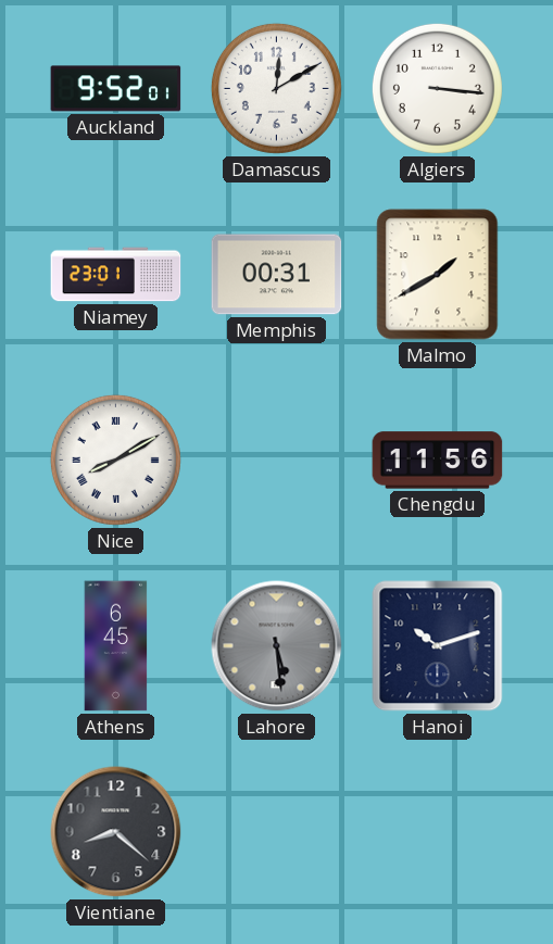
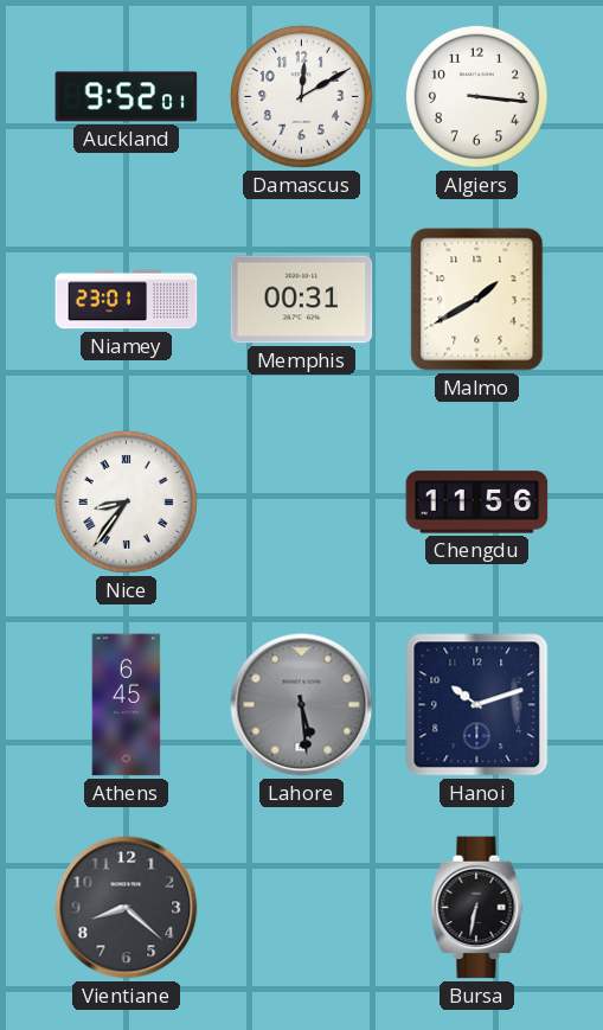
Nice: 8:10 -> 8:36 (126, 501)
Bursa: none -> 6:32 (477, 908)
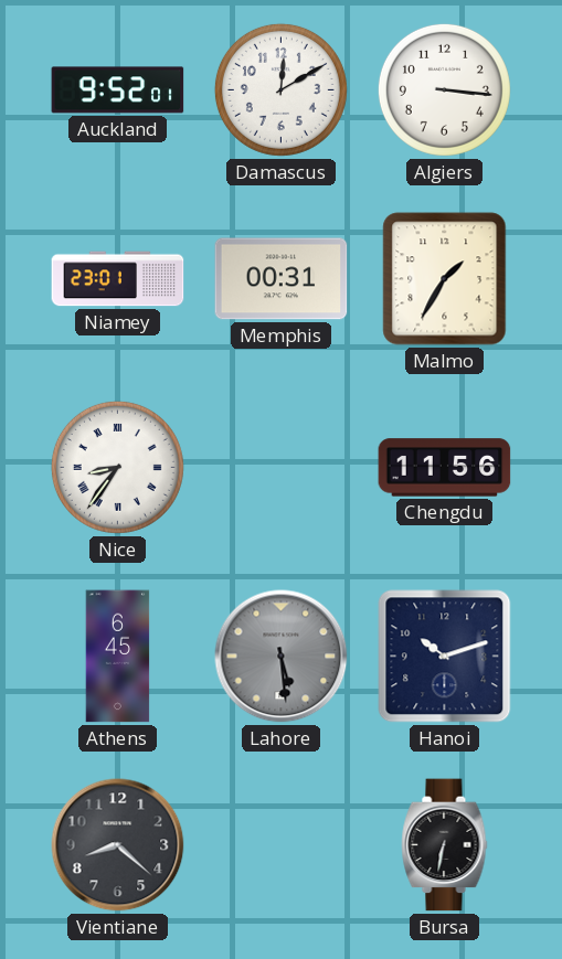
Malmo: 1:40 -> 1:35 (445, 279)
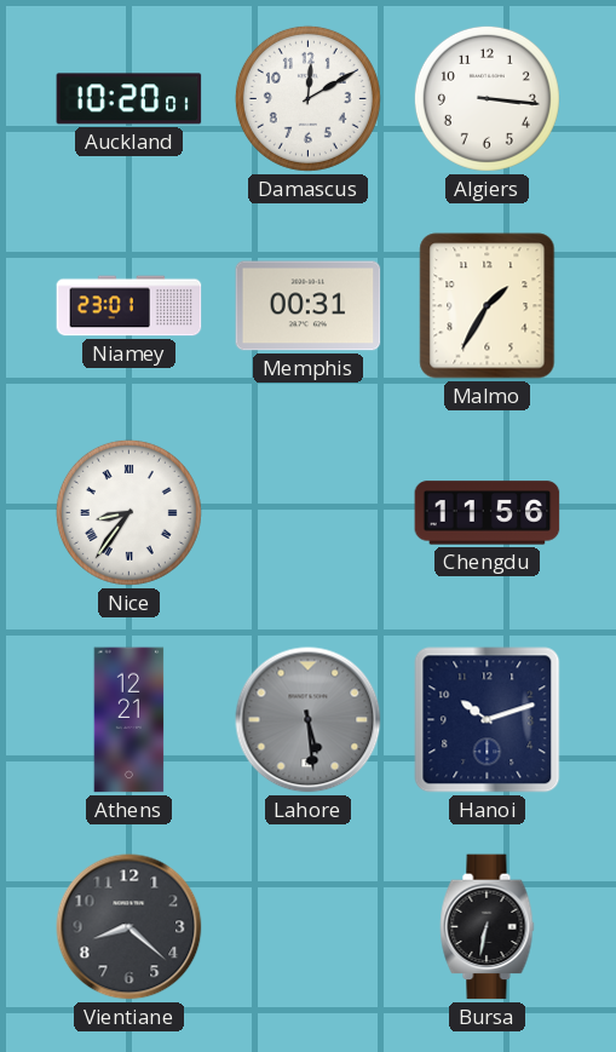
Auckland: 9:52 -> 10:20 (129, 99)
Athens: 6:45 -> 12:21 (129, 720)
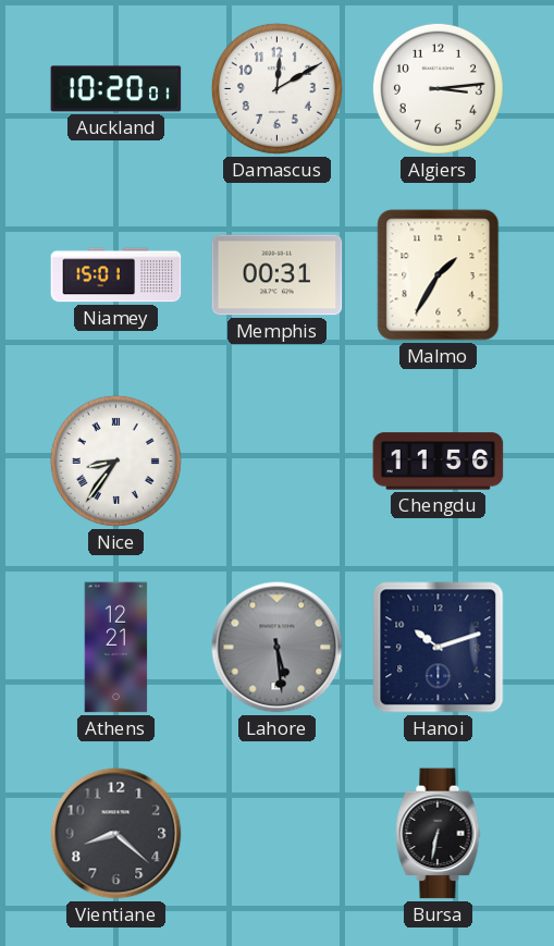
Algiers: 3:16 -> 3:14 (438, 88)
Niamey: 23:01 -> 15:01 (116, 275)
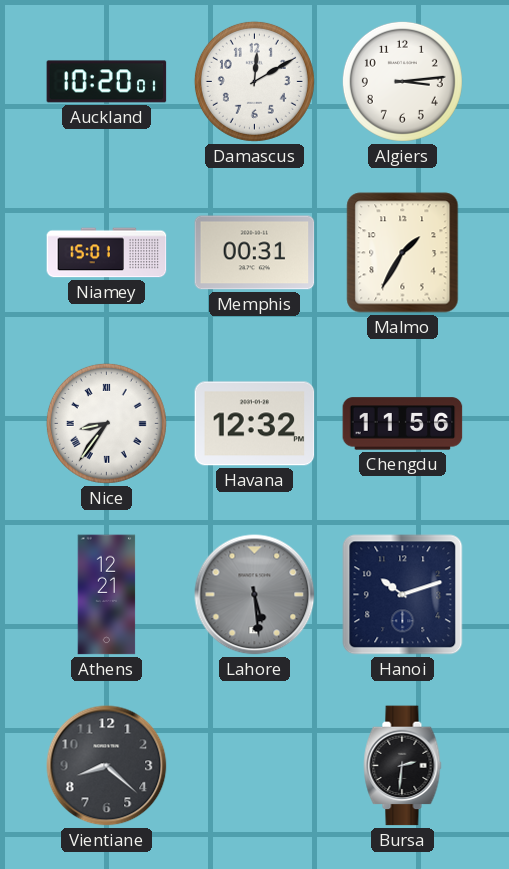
Havana: none -> 12:32 (255, 424)
Bursa: 6:32 -> 2:31 (403, 766)
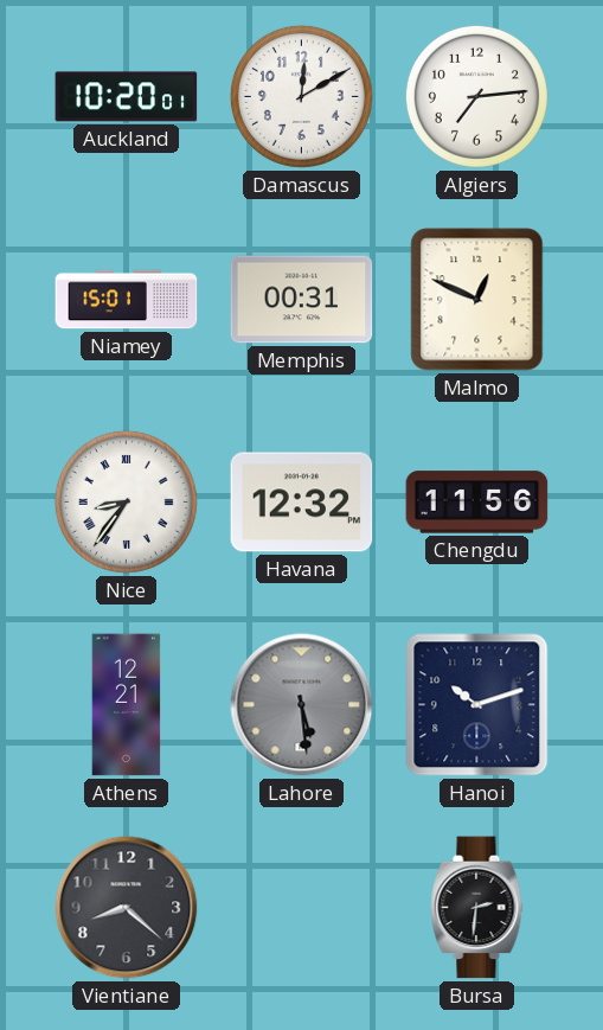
Algiers: 3:14 -> 7:14 (476, 96)
Malmo: 1:35 -> 12:49 (477, 300)
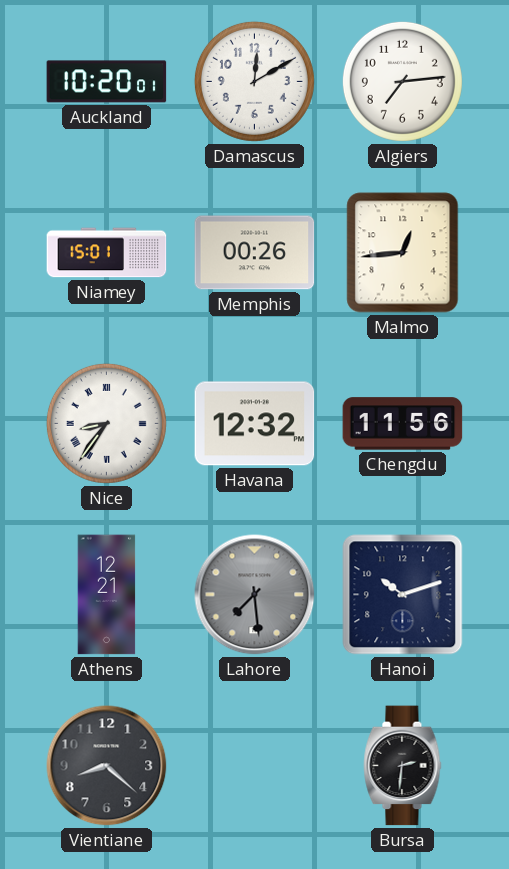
Memphis: 00:31 -> 00:26 (255, 253)
Malmo: 12:49 -> 12:44 (403, 253)
Lahore: 5:29 -> 7:29 (255, 595)
